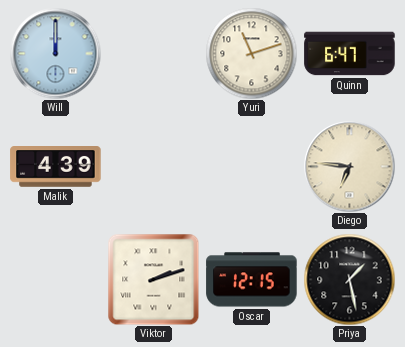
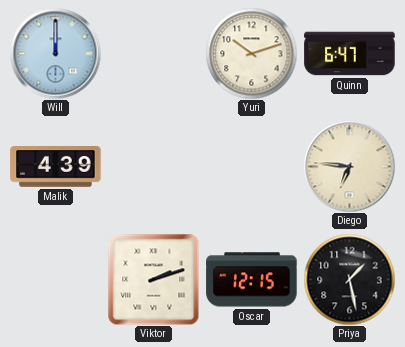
Yuri: 11:12 -> 10:12 (251, 53)
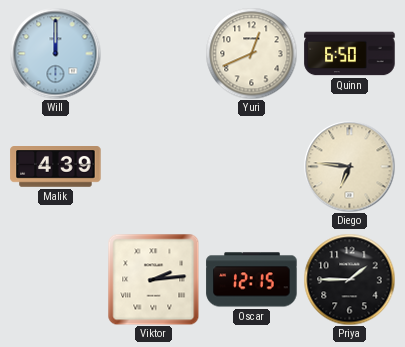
Yuri: 10:12 -> 12:41 (251, 53)
Quinn: 6:47 -> 6:50 (350, 54)
Viktor: 2:12 -> 2:14 (153, 279)
Priya: 1:28 -> 1:45 (349, 279)
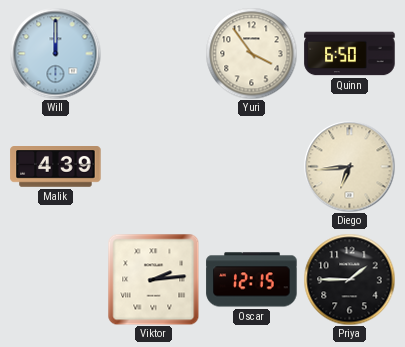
Yuri: 12:41 -> 3:54 (251, 53)
Diego: 6:46 -> 6:44 (349, 166)
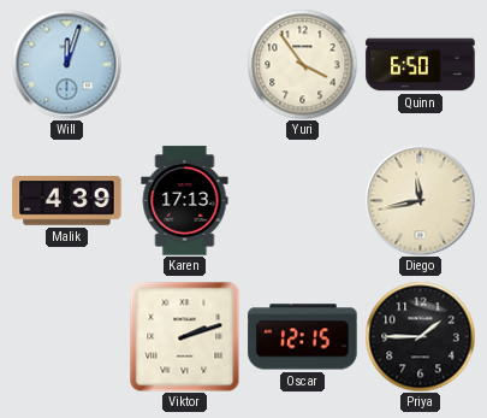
Will: 12:00 -> 12:03 (66, 64)
Karen: none -> 17:13 (185, 201)
Diego: 6:44 -> 11:43 (420, 200)
Viktor: 2:14 -> 2:12 (184, 336)
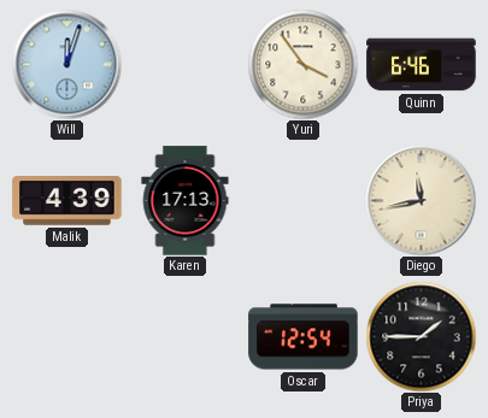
Quinn: 6:50 -> 6:46 (422, 65)
Viktor: 2:12 -> none (184, 336)
Oscar: 12:15 -> 12:54 (304, 337)
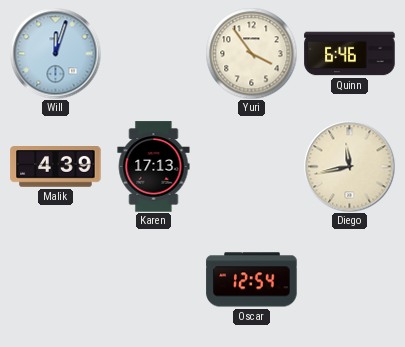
Priya: 1:45 -> none (421, 336)
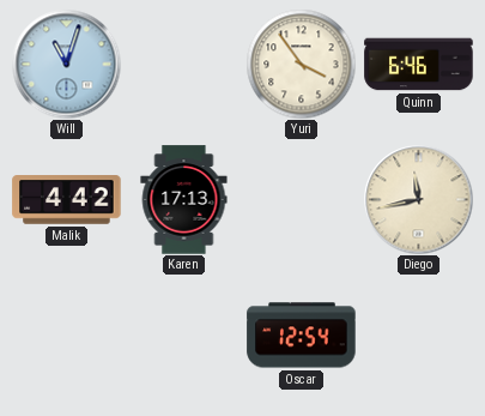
Will: 12:03 -> 11:03 (66, 64)
Malik: 4:39 -> 4:42 (67, 200)
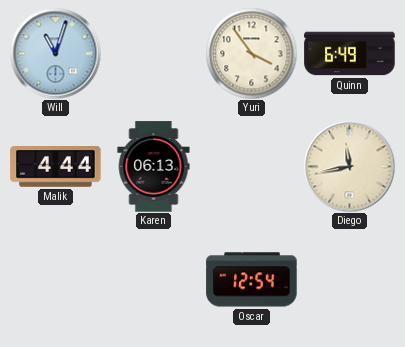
Quinn: 6:46 -> 6:49 (350, 54)
Malik: 4:42 -> 4:44 (56, 167)
Karen: 17:13 -> 06:13 (154, 167)
